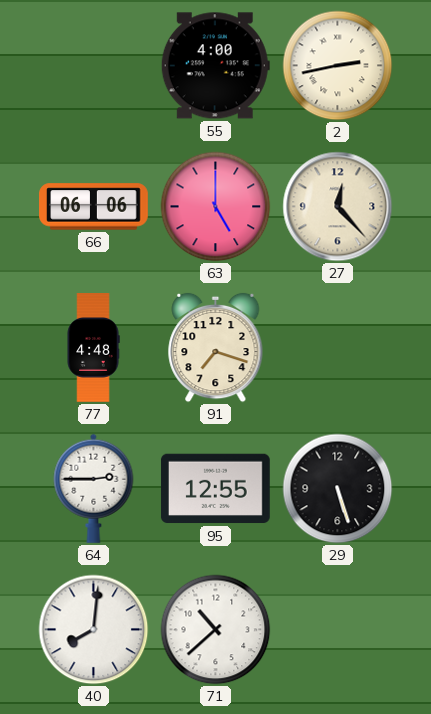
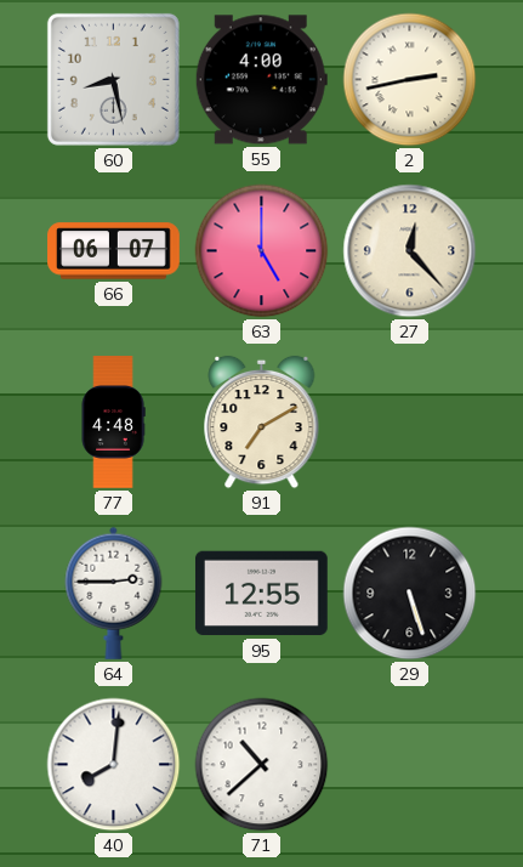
60: none -> 8:28 (113, 79)
66: 06:06 -> 06:07 (114, 251)
91: 7:18 -> 7:10 (262, 423)
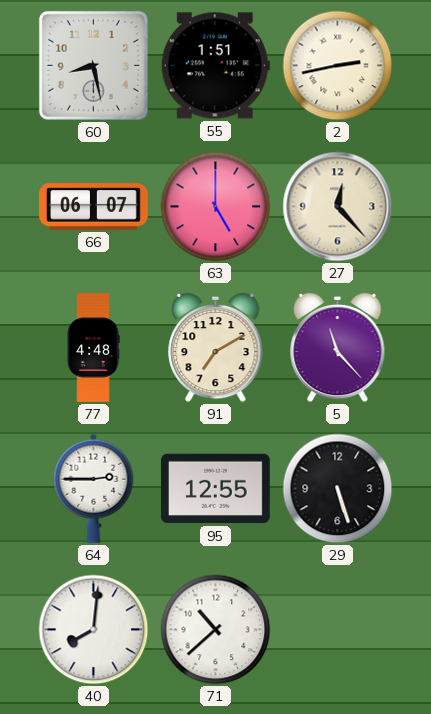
55: 4:00 -> 1:51 (215, 66)
5: none -> 11:23 (338, 348)
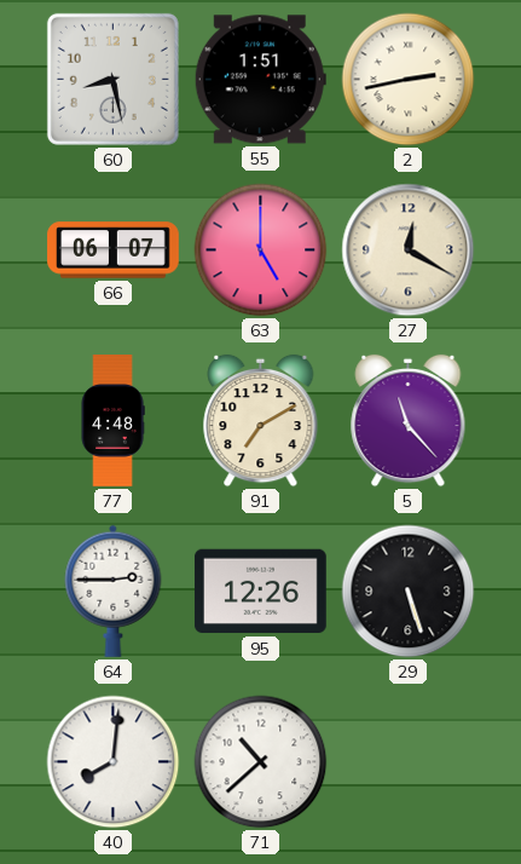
27: 12:23 -> 12:20 (409, 250)
95: 12:55 -> 12:26 (260, 592)
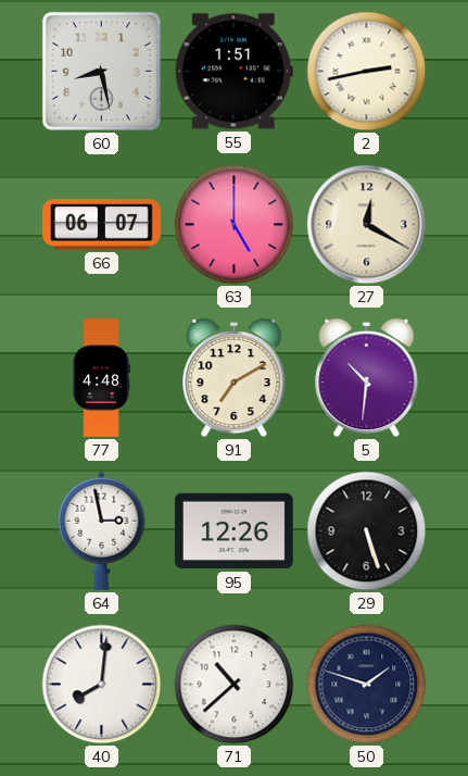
5: 11:23 -> 10:31 (367, 378)
64: 2:45 -> 2:58 (102, 530)
50: none -> 1:48 (367, 685)
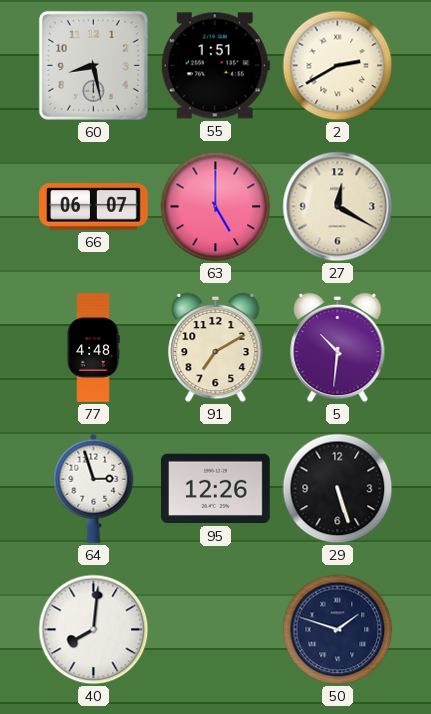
2: 2:43 -> 2:40 (338, 66)
64: 2:58 -> 2:57 (94, 488)
71: 10:38 -> none (235, 685)
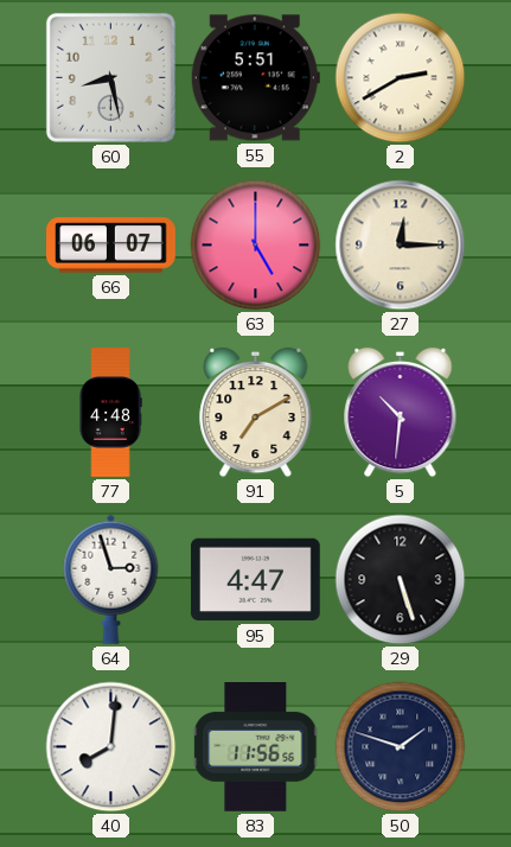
55: 1:51 -> 5:51 (255, 78)
27: 12:20 -> 12:15 (401, 246)
95: 12:26 -> 4:47 (255, 580)
83: none -> 11:56 (256, 747)
